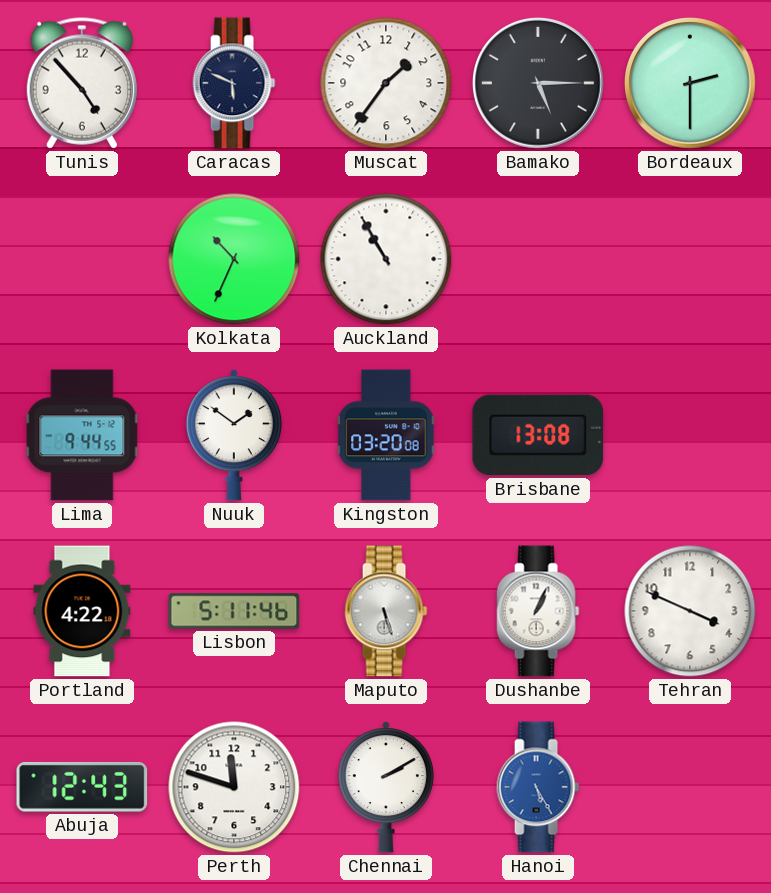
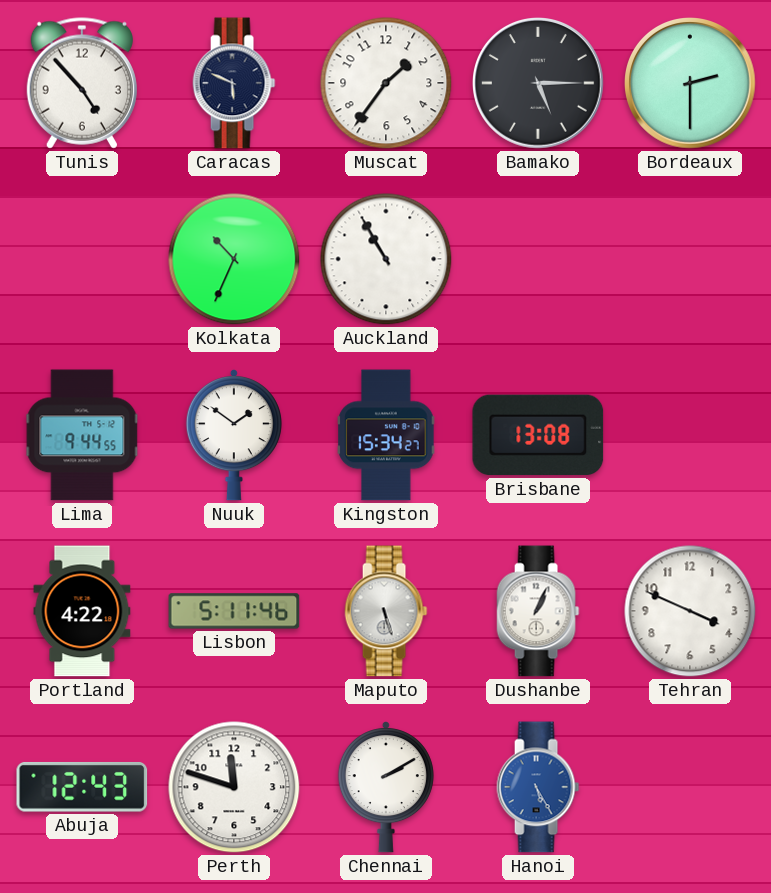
Kingston: 03:20 -> 15:34 (386, 435)
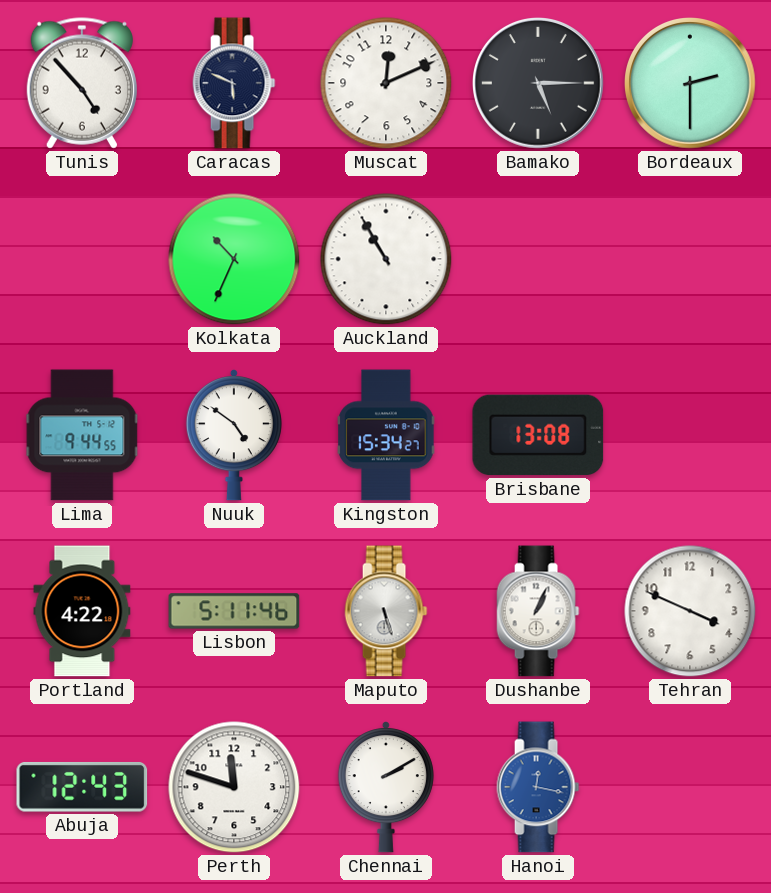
Muscat: 1:36 -> 12:11 (386, 83)
Nuuk: 1:51 -> 4:51 (234, 436)
Hanoi: 5:25 -> 12:17 (538, 787)
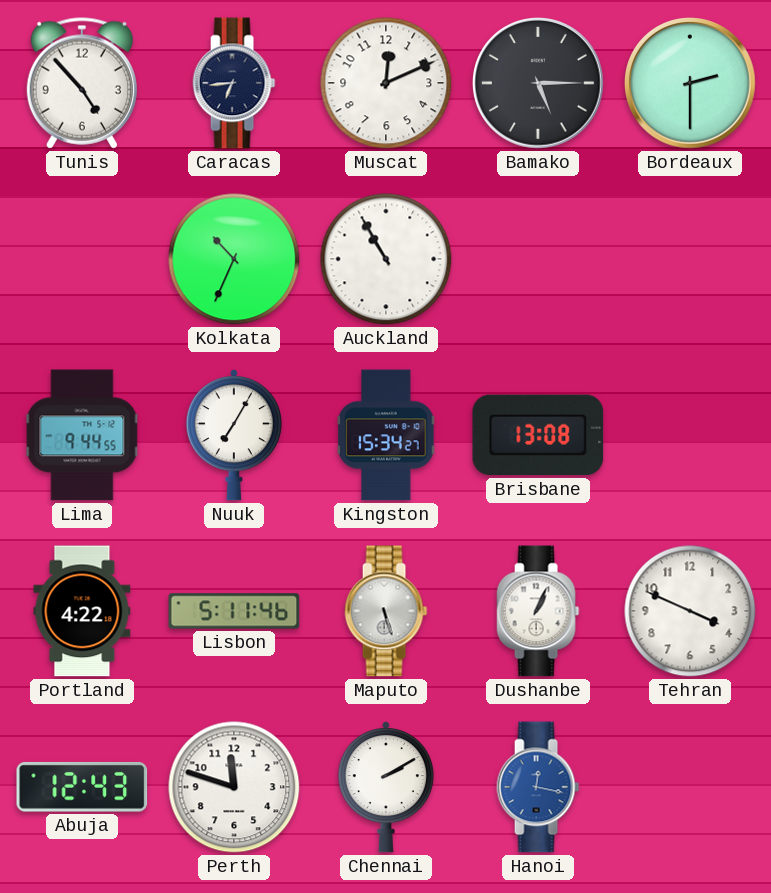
Caracas: 5:49 -> 6:44 (234, 83)
Nuuk: 4:51 -> 7:05 (234, 436)
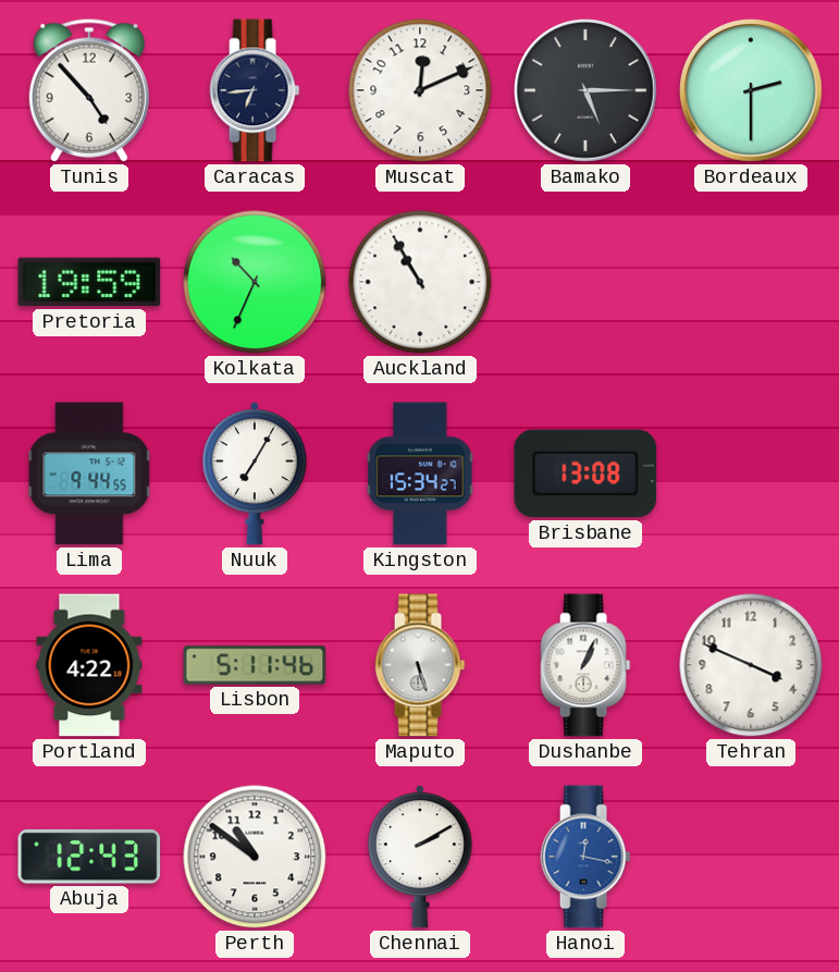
Pretoria: none -> 19:59 (89, 282)
Perth: 11:48 -> 10:51 (255, 857)
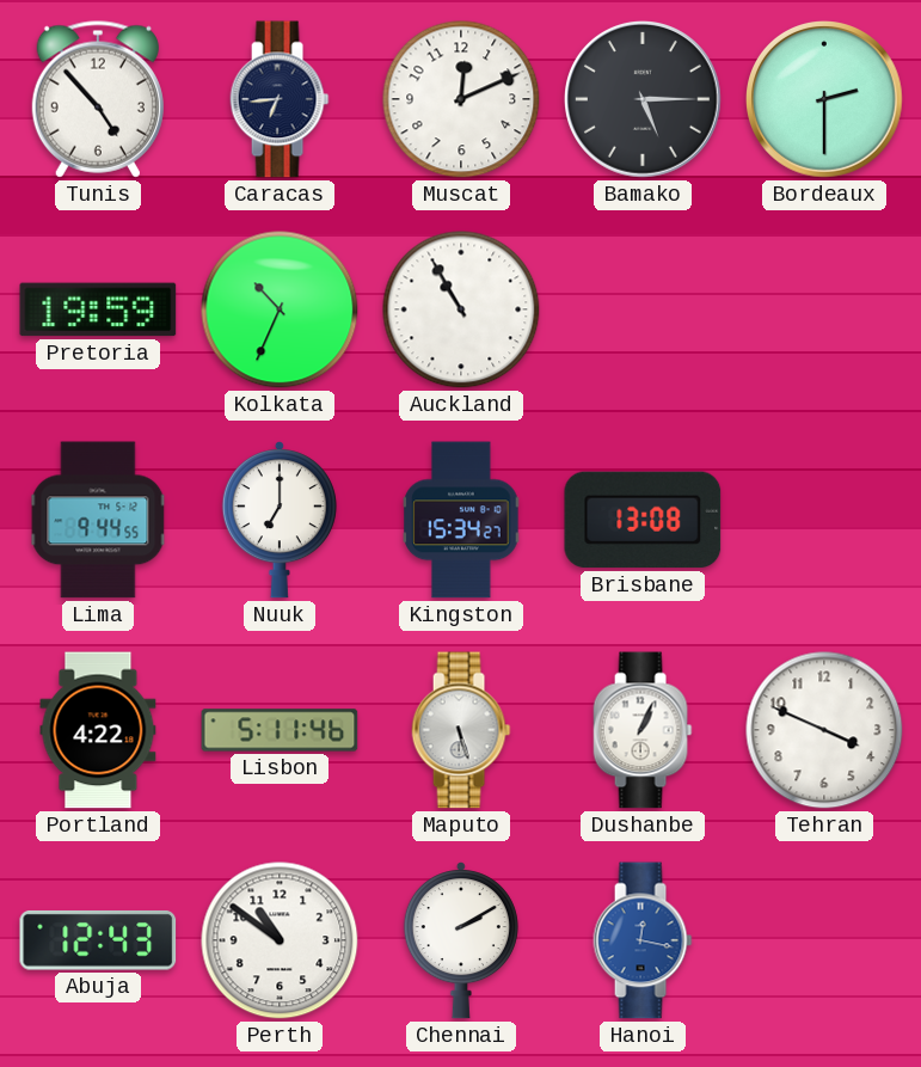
Nuuk: 7:05 -> 7:00 (280, 521)
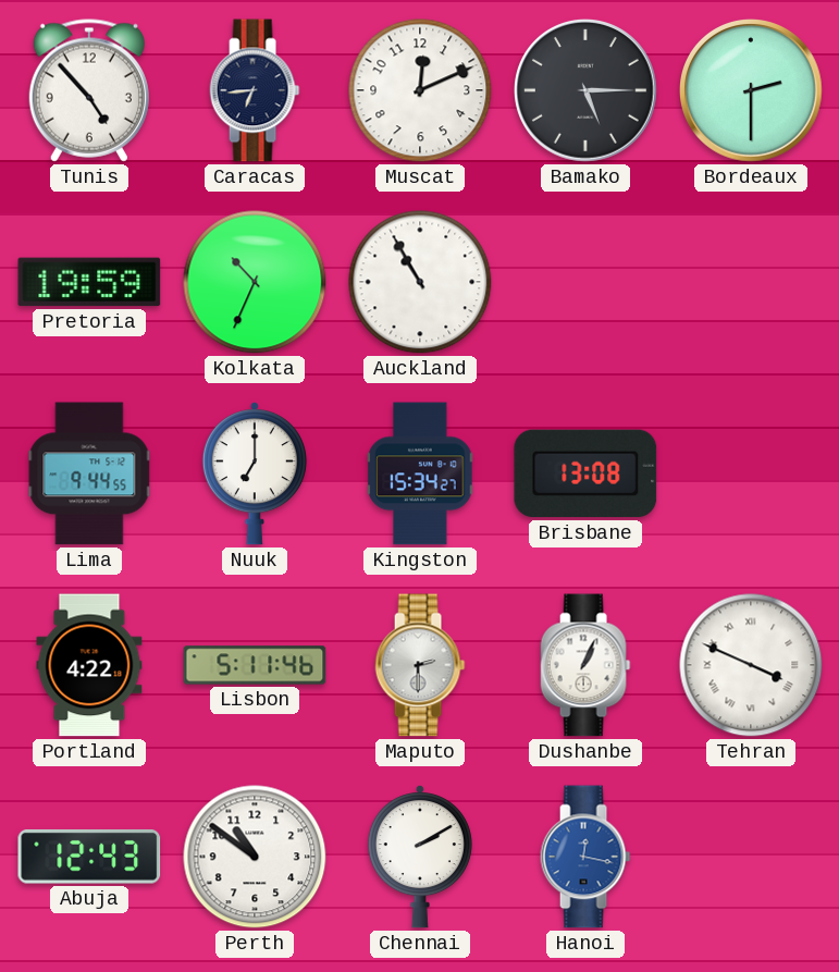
Maputo: 5:27 -> 2:30 (420, 665)
Tehran numerals: Arabic -> Roman (751, 665)
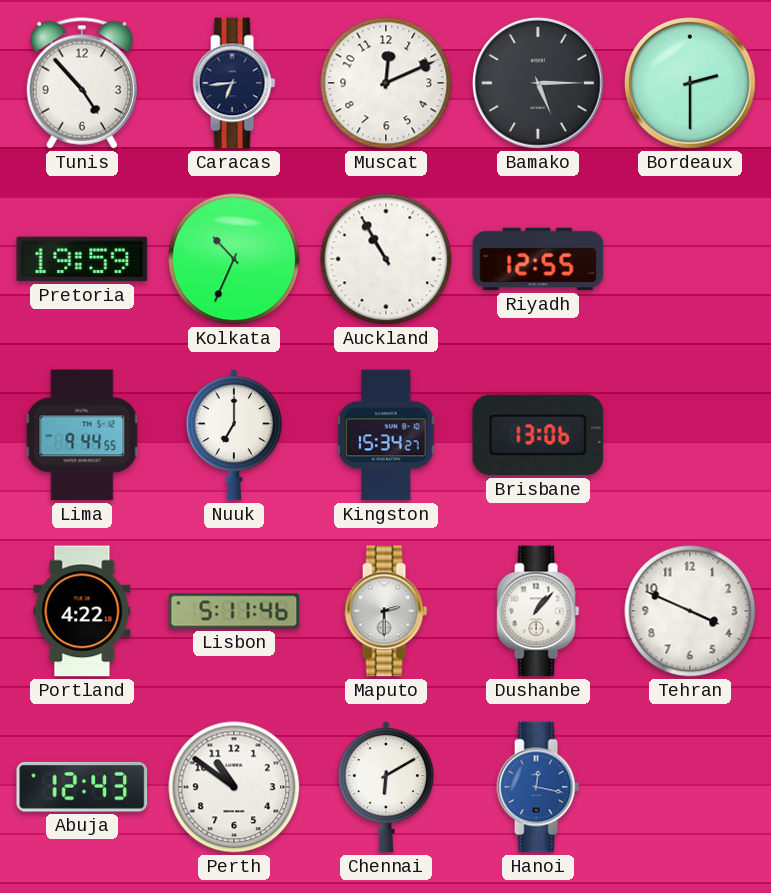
Riyadh: none -> 12:55 (538, 259)
Brisbane: 13:08 -> 13:06 (538, 435)
Dushanbe: 1:04 -> 1:07 (538, 611)
Tehran numerals: Roman -> Arabic (690, 611)
Chennai: 2:10 -> 6:10 (386, 788)
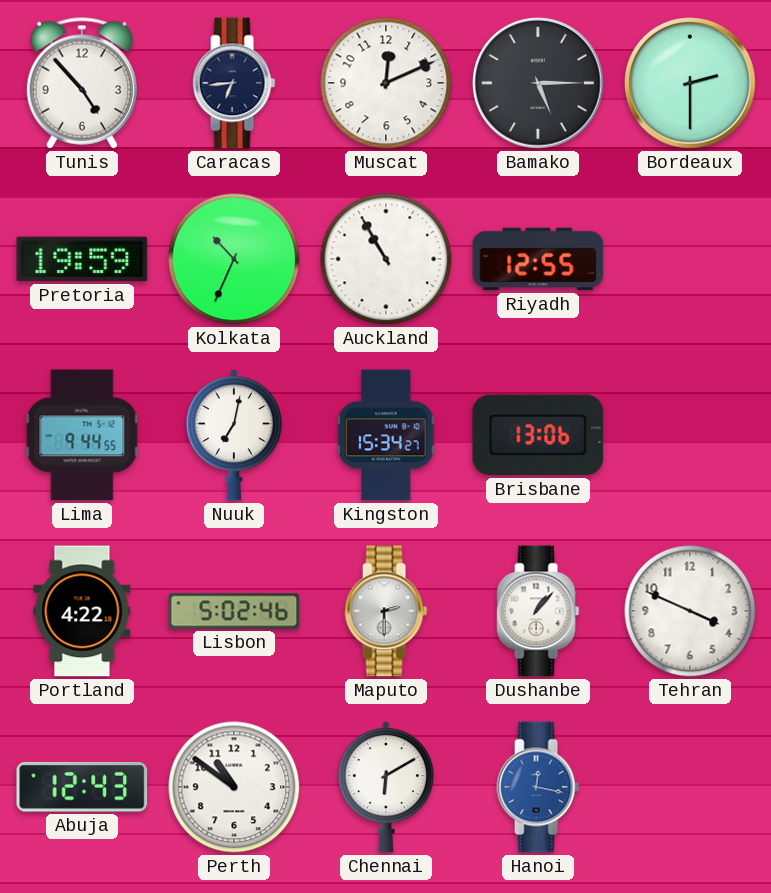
Nuuk: 7:00 -> 7:02 (234, 436)
Lisbon: 5:11 -> 5:02 (234, 611)
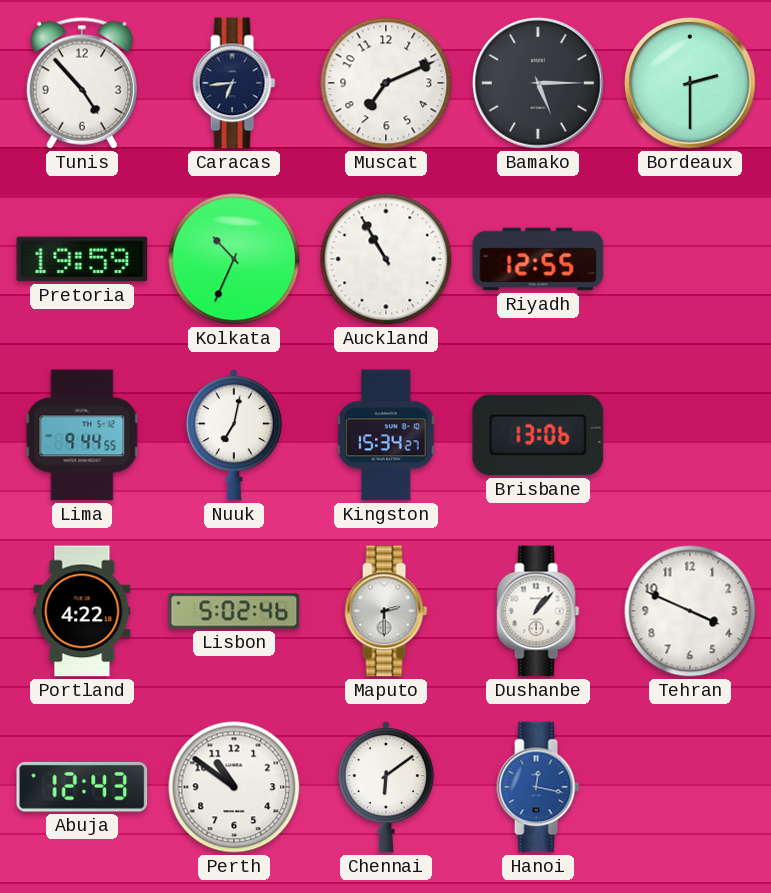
Muscat: 12:11 -> 7:11 (386, 83)
Chennai: 6:10 -> 6:09 (386, 788)
